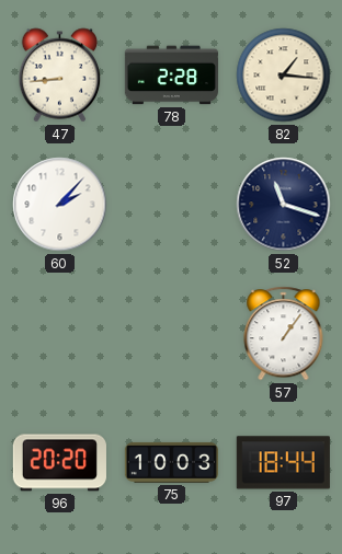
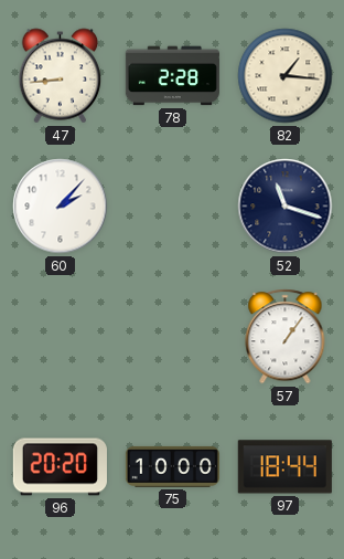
75: 10:03 -> 10:00 (172, 466)
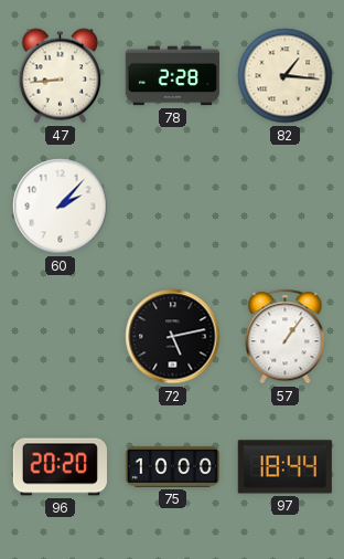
52: 11:18 -> none (286, 207)
72: none -> 5:13 (173, 337)
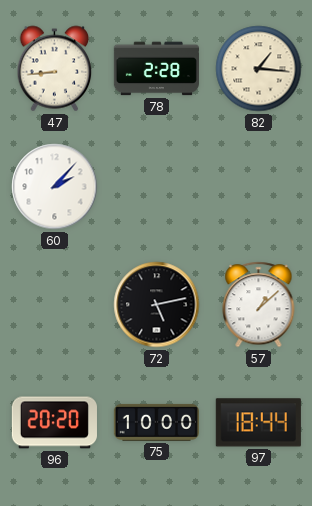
57: 1:06 -> 1:08 (259, 305)
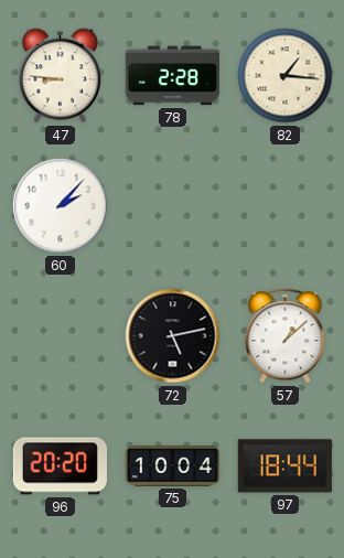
47: 8:44 -> 8:46 (61, 76)
75: 10:00 -> 10:04 (172, 465)
